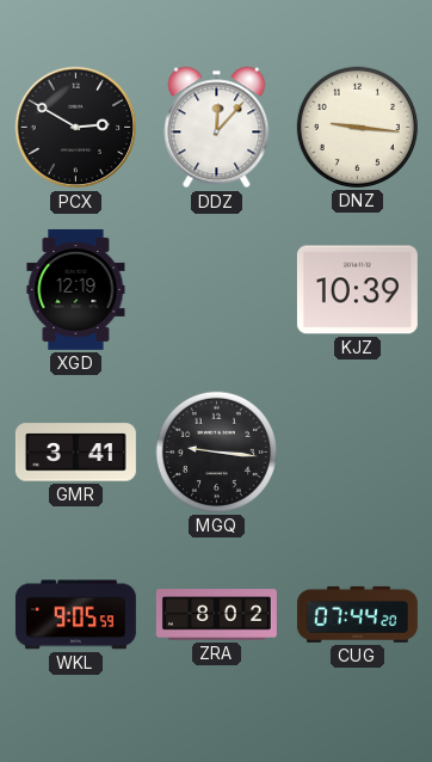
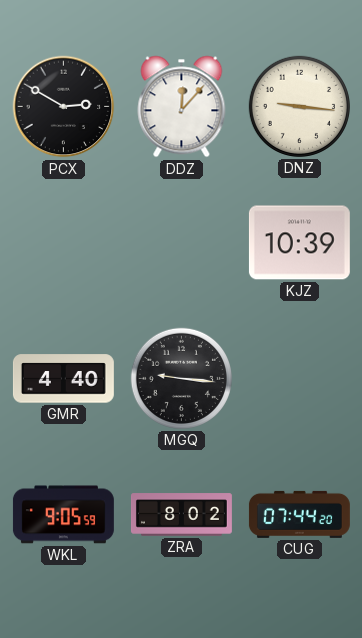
XGD: 12:19 -> none (76, 289)
GMR: 3:41 -> 4:40 (63, 379)
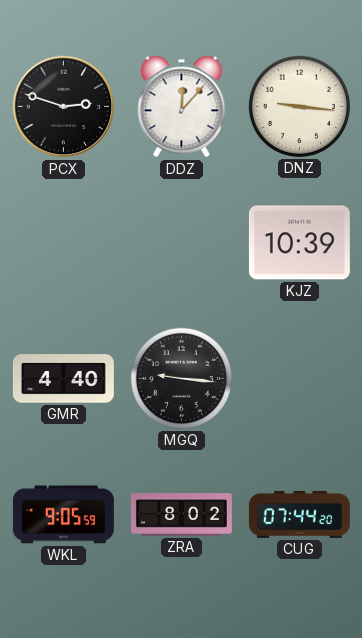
PCX: 2:50 -> 2:48 (64, 107)
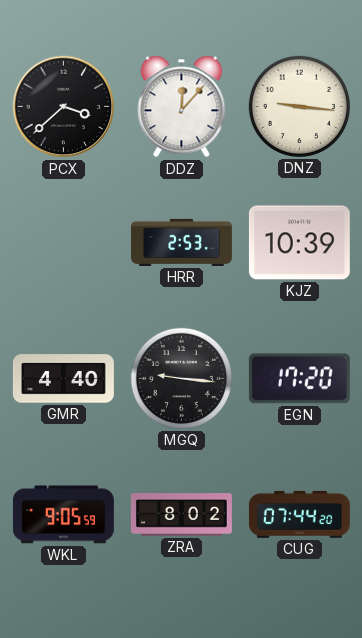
PCX: 2:48 -> 3:38 (64, 107)
HRR: none -> 2:53 (181, 242)
EGN: none -> 17:20 (299, 379)
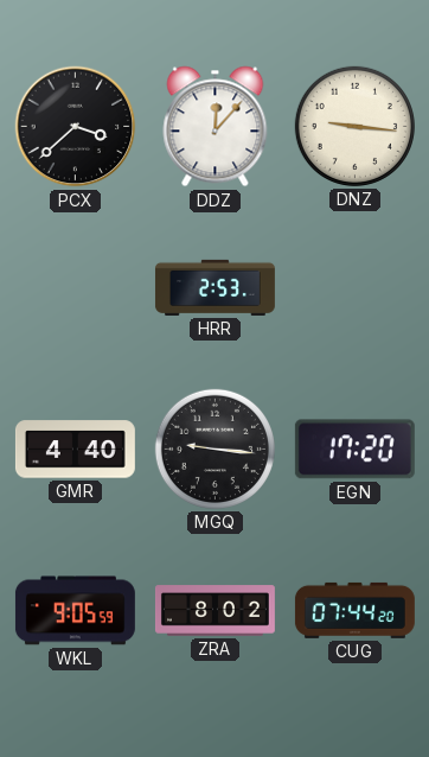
KJZ: 10:39 -> none (299, 243)
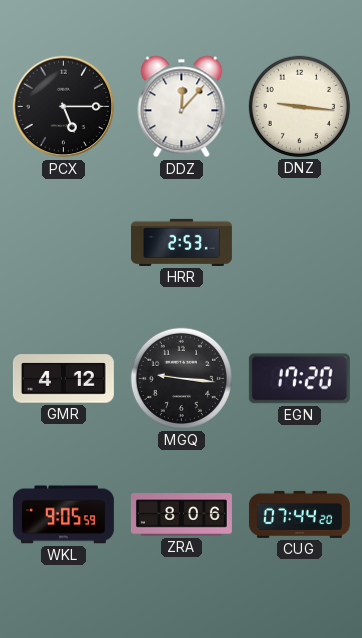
PCX: 3:38 -> 5:15 (64, 107)
GMR: 4:40 -> 4:12 (63, 379)
ZRA: 8:02 -> 8:06 (181, 515)
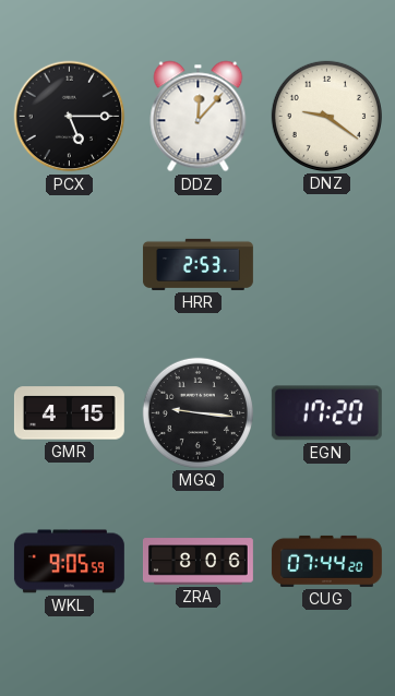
DNZ: 9:16 -> 9:21 (326, 116)
GMR: 4:12 -> 4:15 (69, 413)
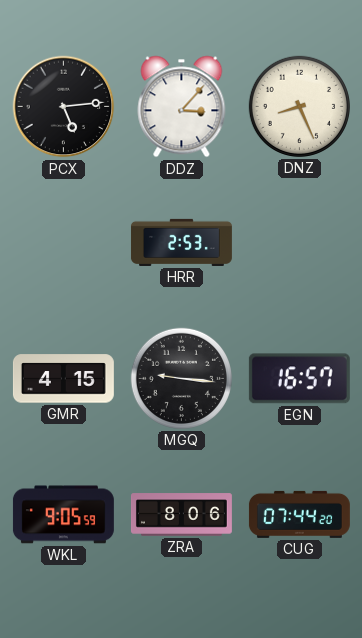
PCX: 5:15 -> 5:14 (64, 107)
DDZ: 12:07 -> 3:07 (182, 107)
DNZ: 9:21 -> 8:26 (299, 106)
EGN: 17:20 -> 16:57 (299, 379)
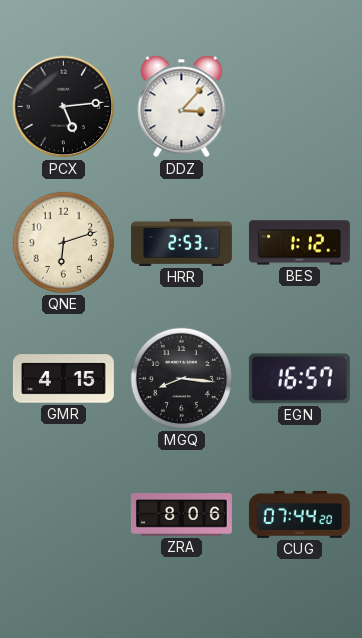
DNZ: 8:26 -> none (299, 106)
QNE: none -> 6:12 (63, 242)
BES: none -> 1:12 (299, 243)
MGQ: 9:16 -> 8:16 (181, 378)
WKL: 9:05 -> none (63, 515)
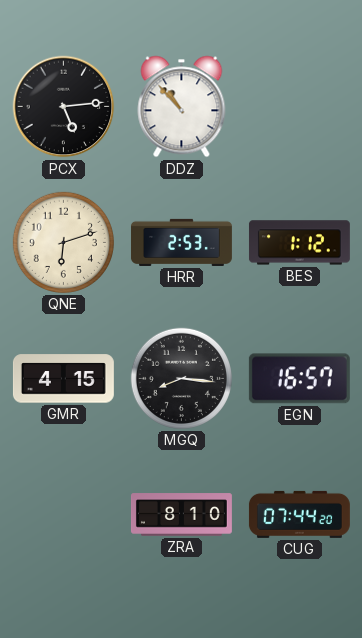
DDZ: 3:07 -> 10:53 (182, 107)
ZRA: 8:06 -> 8:10 (181, 515)
